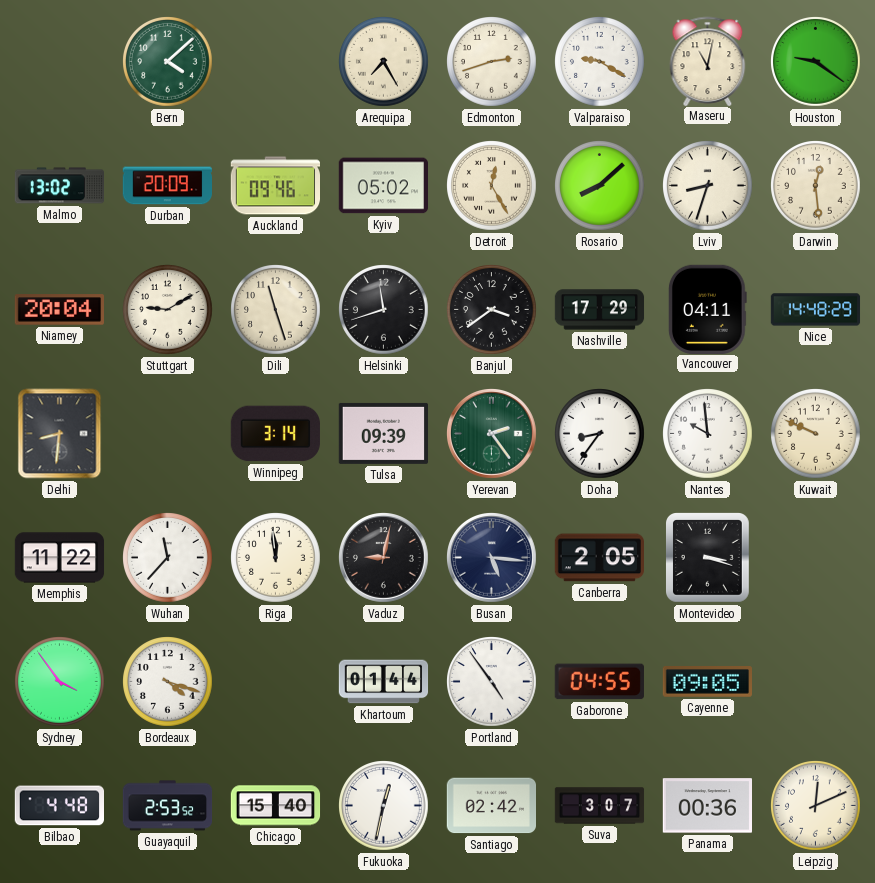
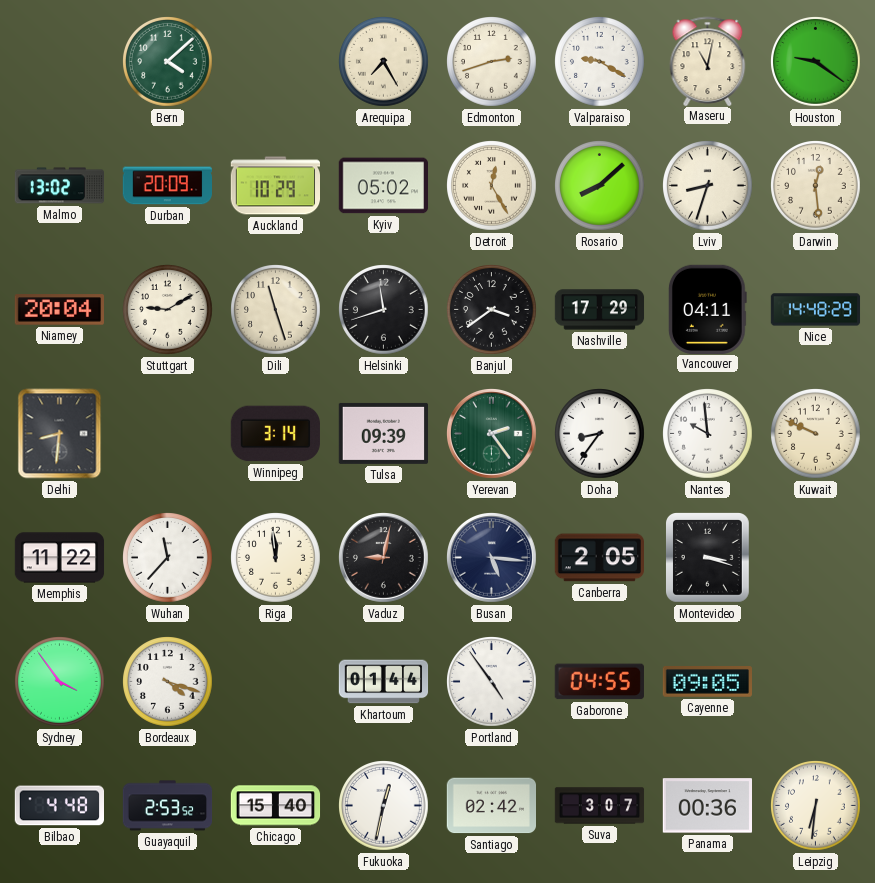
Auckland: 09:46 -> 10:29 (275, 186)
Leipzig: 12:11 -> 6:31 (816, 806)
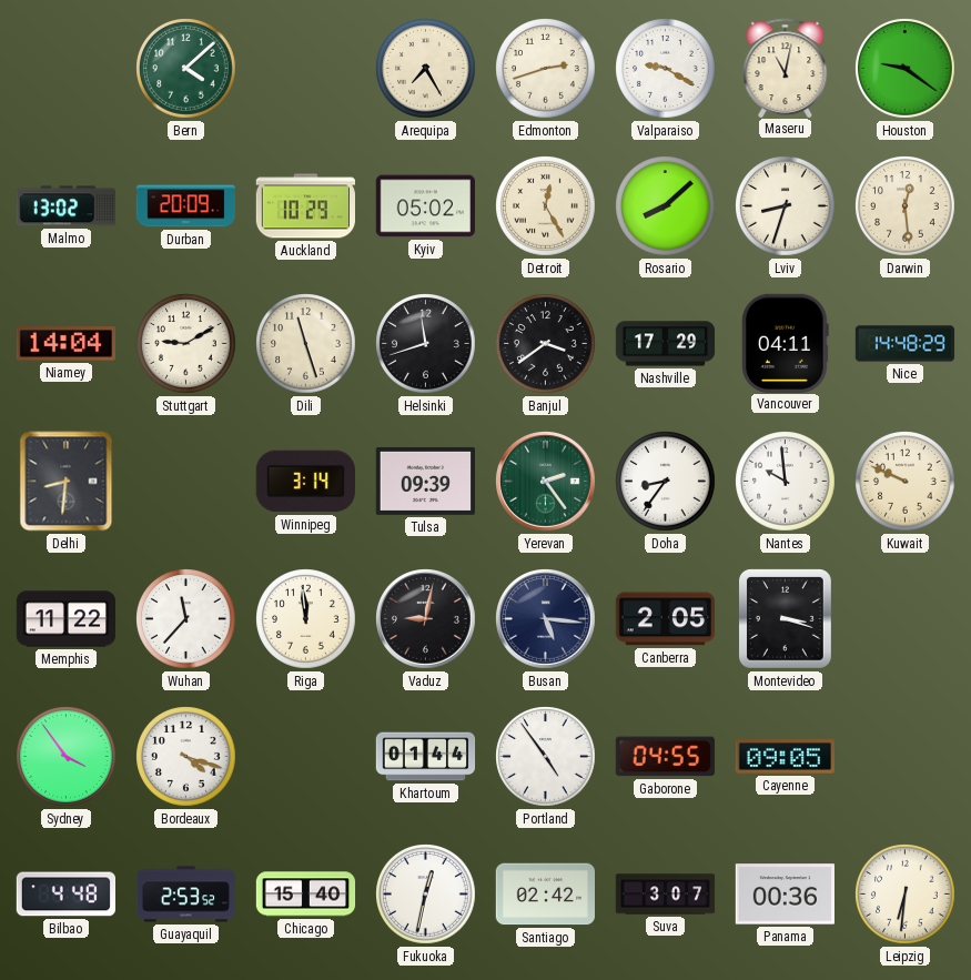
Niamey: 20:04 -> 14:04 (65, 344)
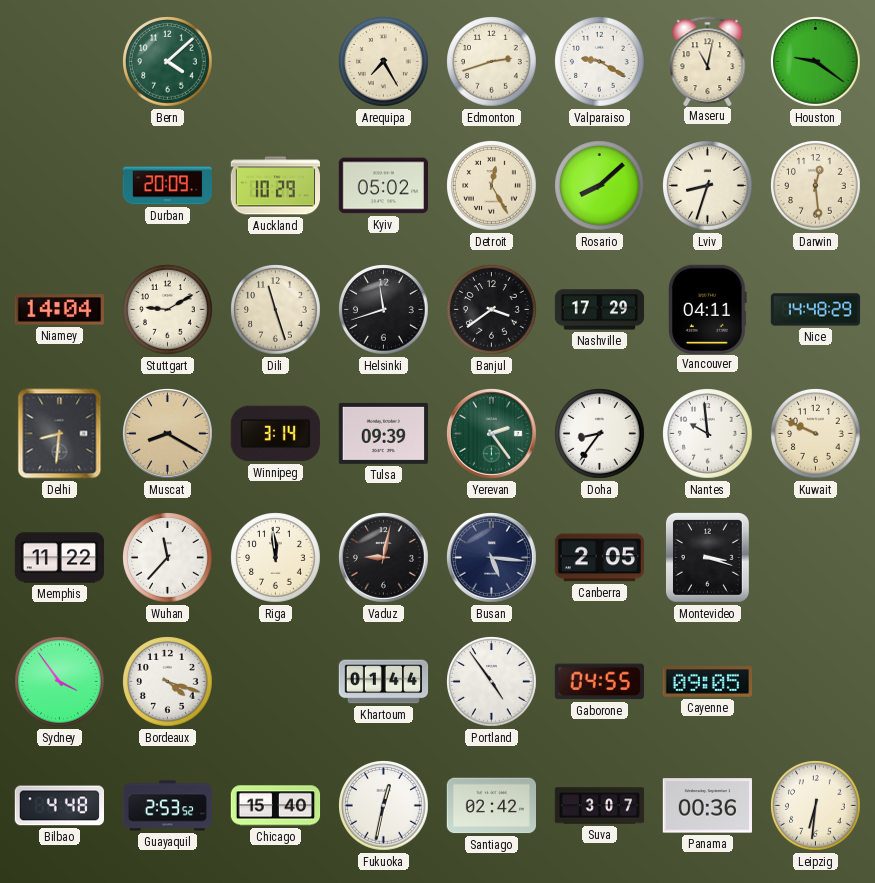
Malmo: 13:02 -> none (65, 206)
Muscat: none -> 8:20 (168, 434)
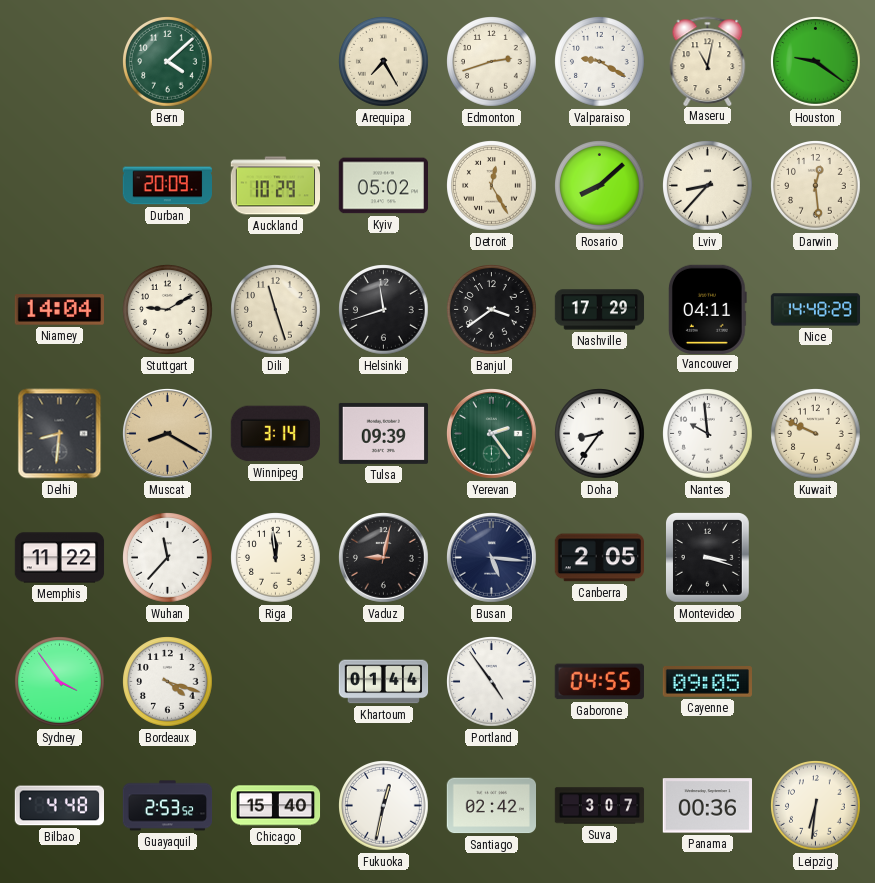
Lviv: 8:33 -> 8:37 (708, 186)
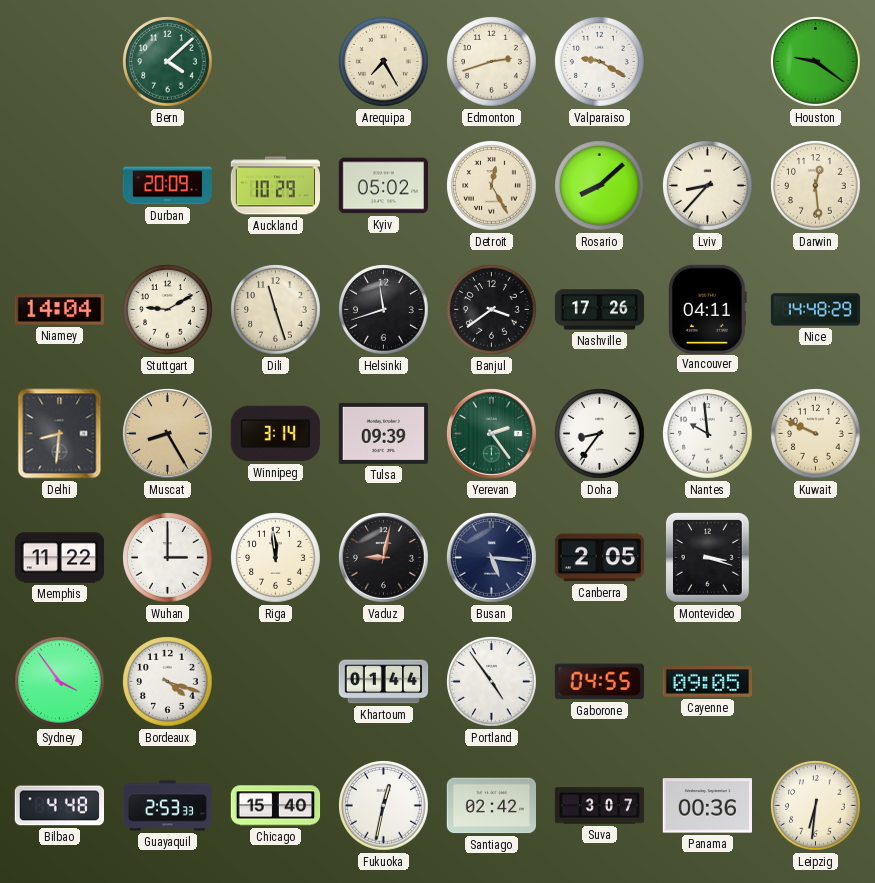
Maseru: 11:02 -> none (708, 61)
Nashville: 17:29 -> 17:26 (600, 310)
Muscat: 8:20 -> 8:25 (168, 434)
Wuhan: 11:37 -> 3:00 (168, 558)
Guayaquil: 2:53:52 -> 2:53:33 (168, 806)
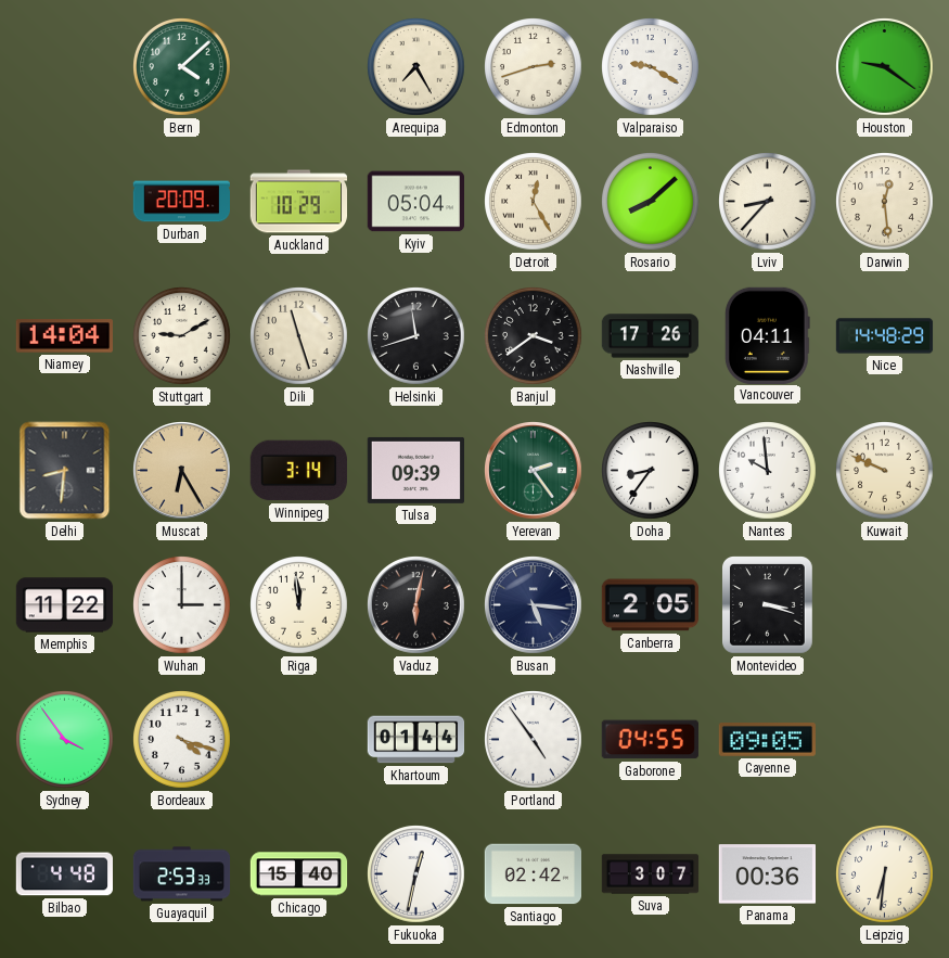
Kyiv: 05:02 -> 05:04 (415, 202)
Muscat: 8:25 -> 6:25 (182, 471)
Vaduz: 9:02 -> 6:02 (416, 605)
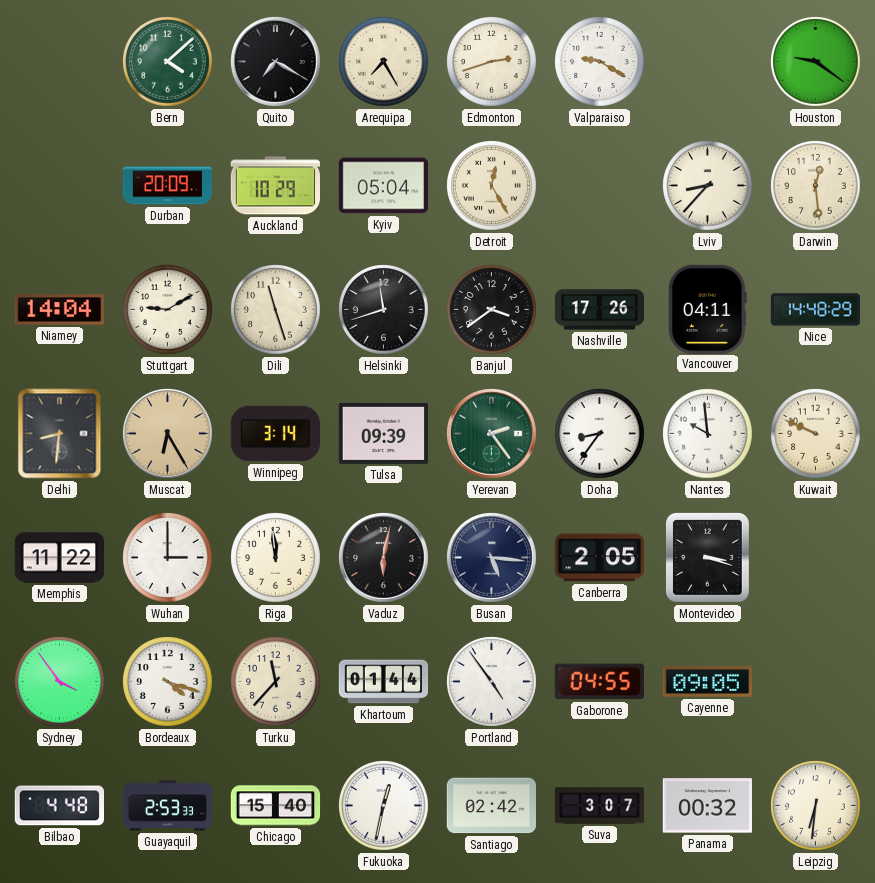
Quito: none -> 7:20 (276, 62)
Rosario: 8:08 -> none (651, 202)
Turku: none -> 11:37 (276, 682)
Panama: 00:36 -> 00:32 (707, 806)
